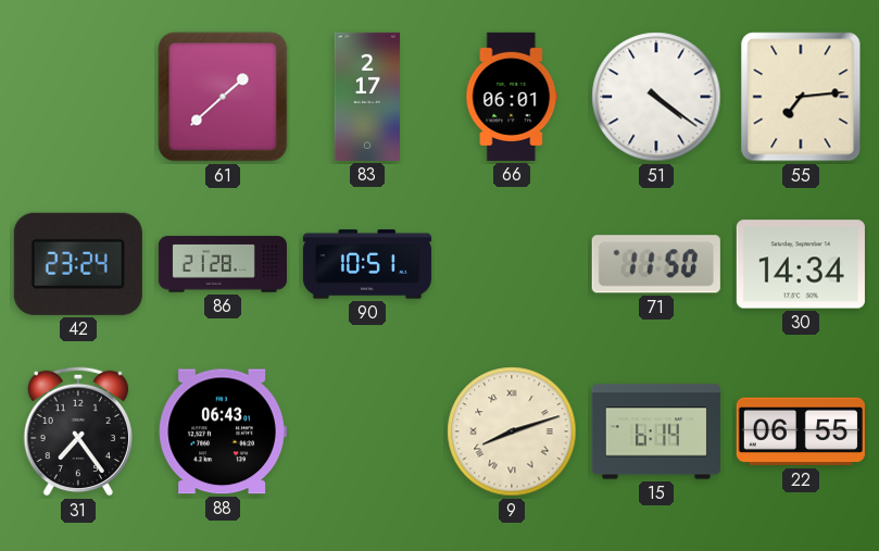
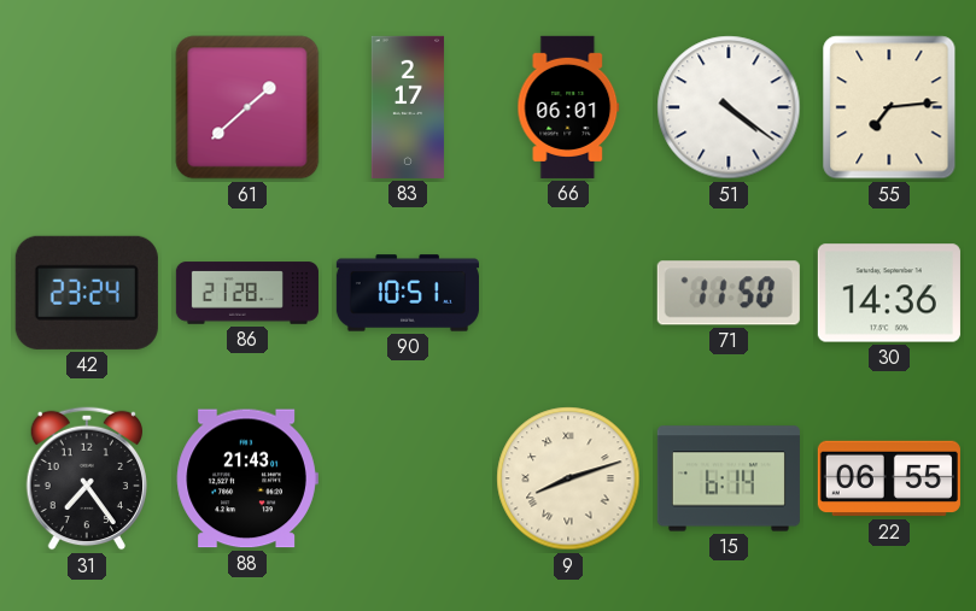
30: 14:34 -> 14:36 (889, 293)
88: 06:43 -> 21:43 (247, 478)
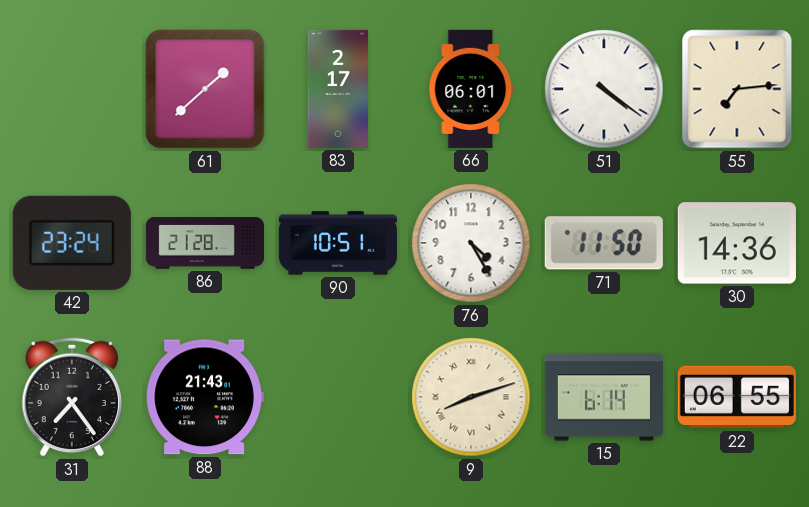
76: none -> 4:25 (471, 243)
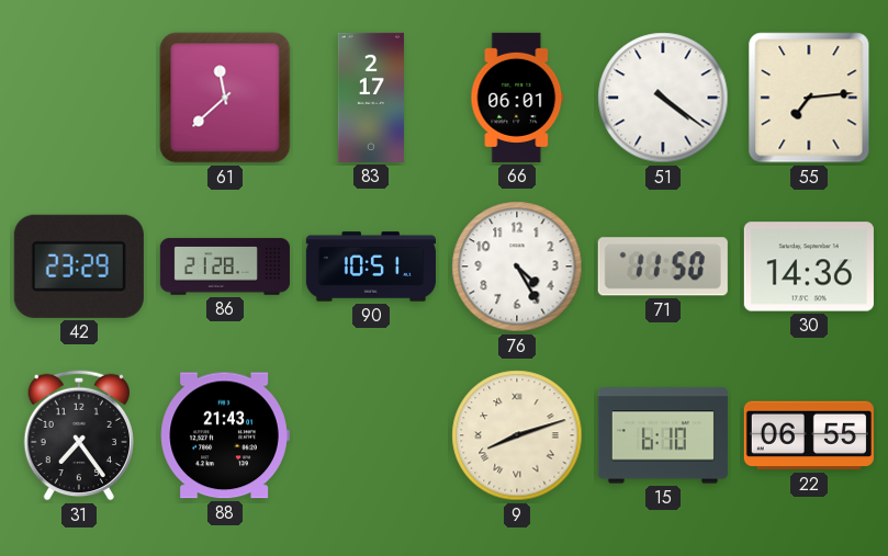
61: 1:38 -> 11:38 (225, 98)
42: 23:24 -> 23:29 (79, 266)
15: 6:14 -> 6:10 (663, 435)
